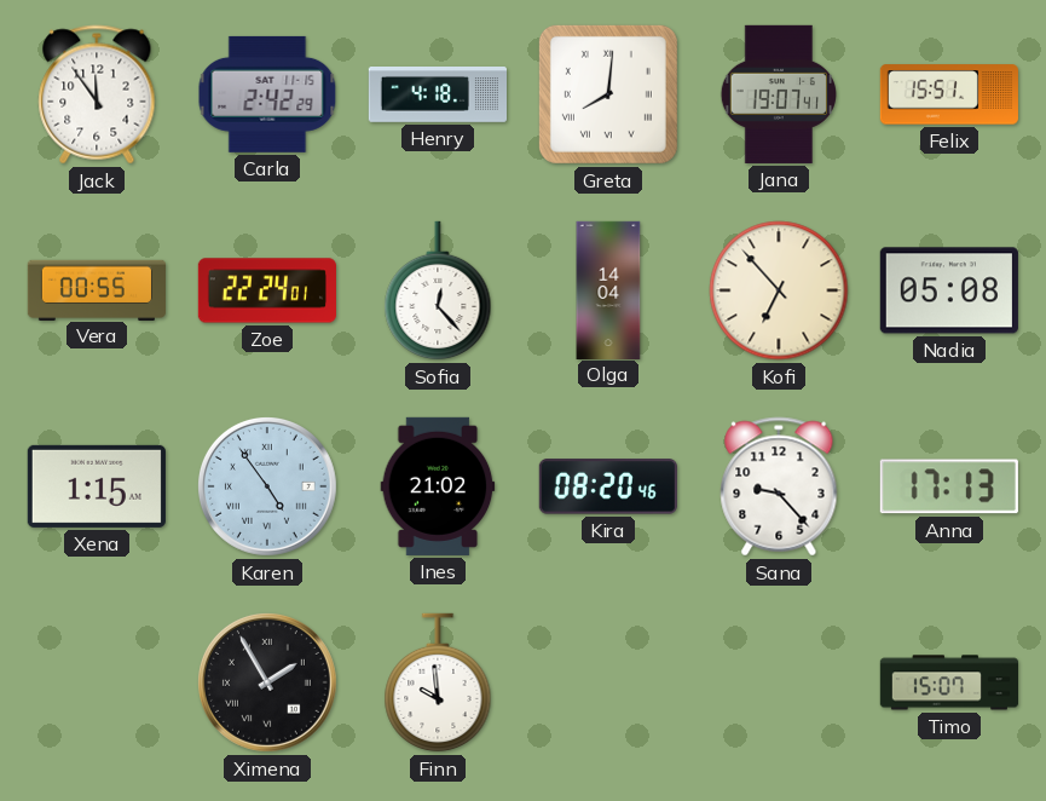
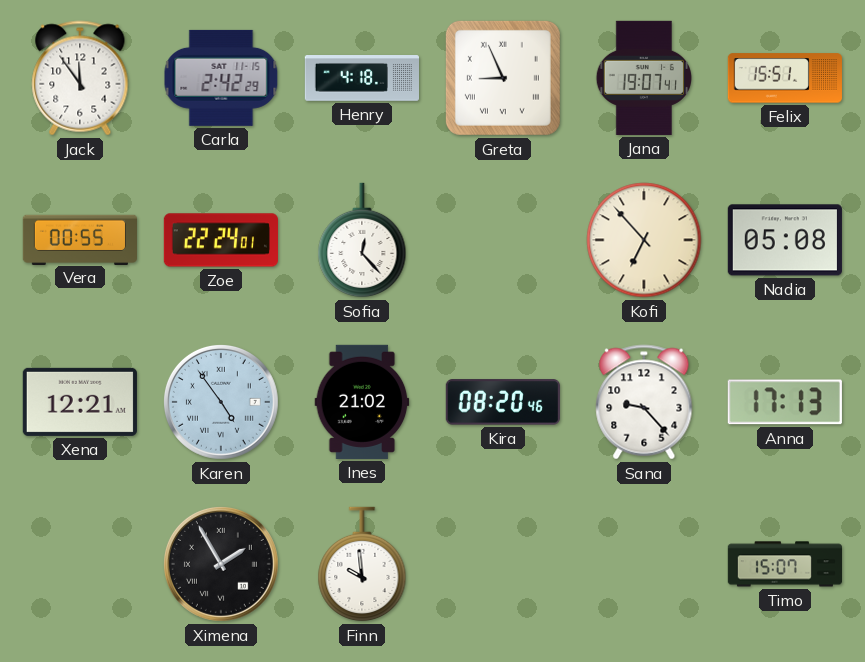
Greta: 8:01 -> 8:56 (503, 78)
Olga: 14:04 -> none (608, 289)
Xena: 1:15 -> 12:21 (80, 402)
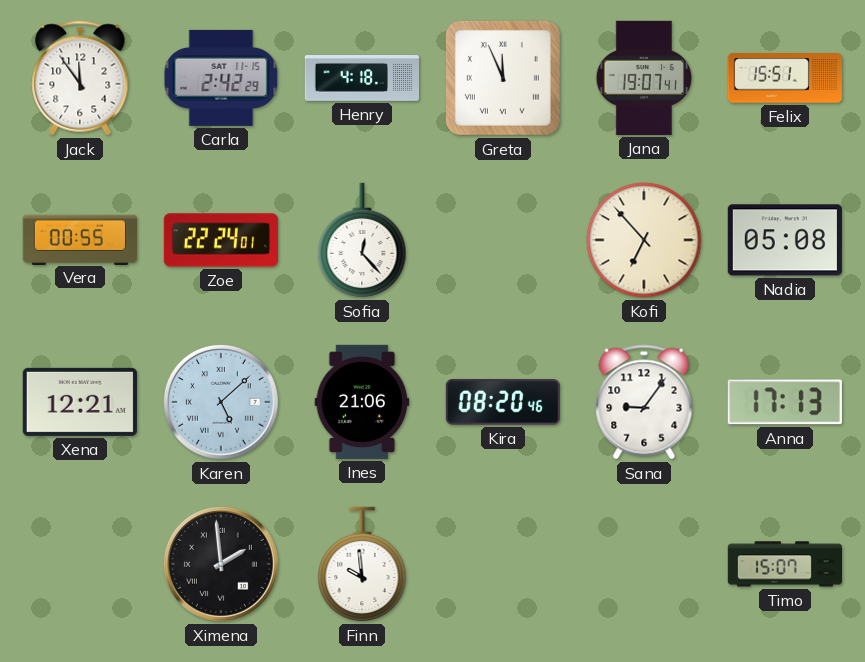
Greta: 8:56 -> 11:56 (503, 78)
Karen: 4:54 -> 5:08 (221, 402)
Ines: 21:02 -> 21:06 (362, 402)
Sana: 9:23 -> 9:06 (644, 402)
Ximena: 1:55 -> 1:59 (221, 564)
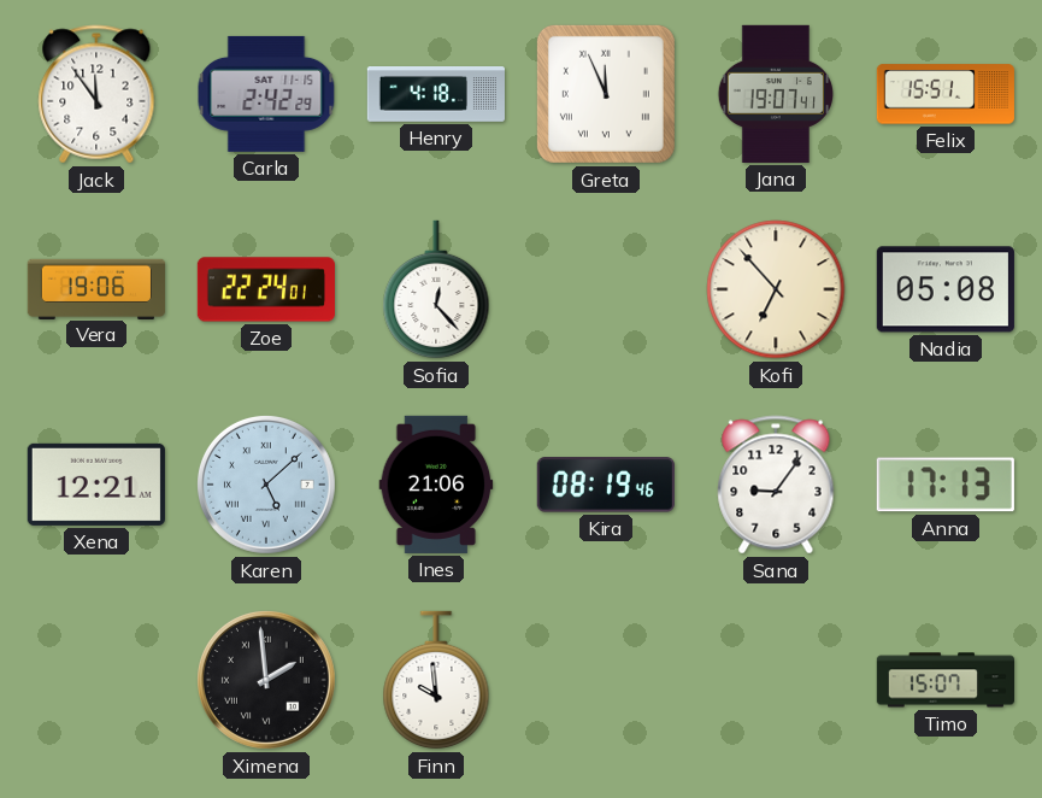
Vera: 00:55 -> 19:06 (95, 288)
Kira: 08:20 -> 08:19 (606, 485)
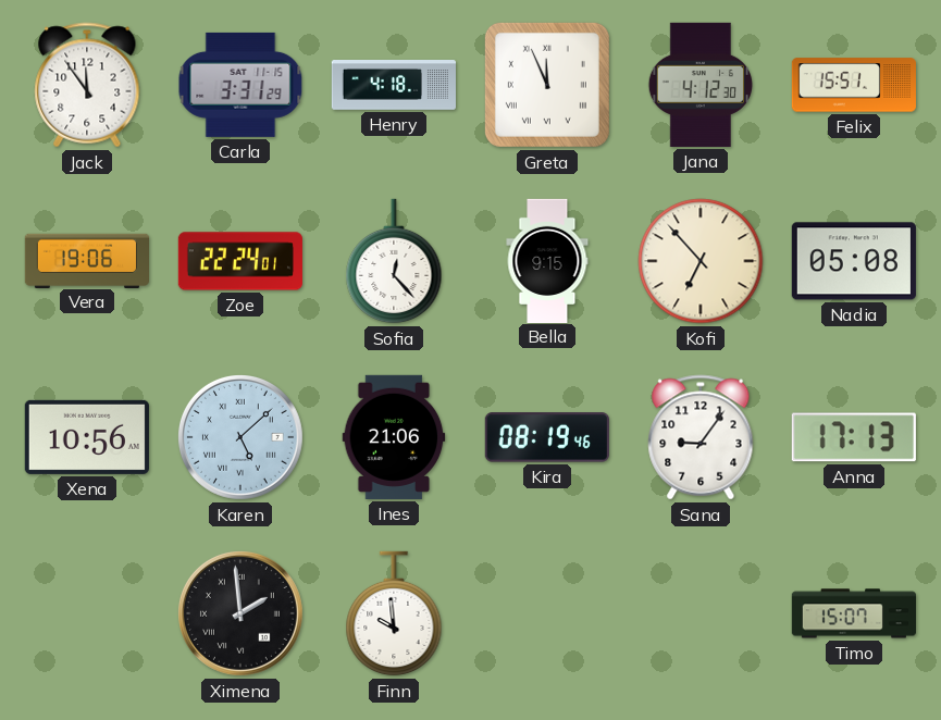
Carla: 2:42 -> 3:31 (240, 85)
Jana: 19:07 -> 4:12 (699, 85)
Bella: none -> 9:15 (547, 260)
Xena: 12:21 -> 10:56 (87, 437)
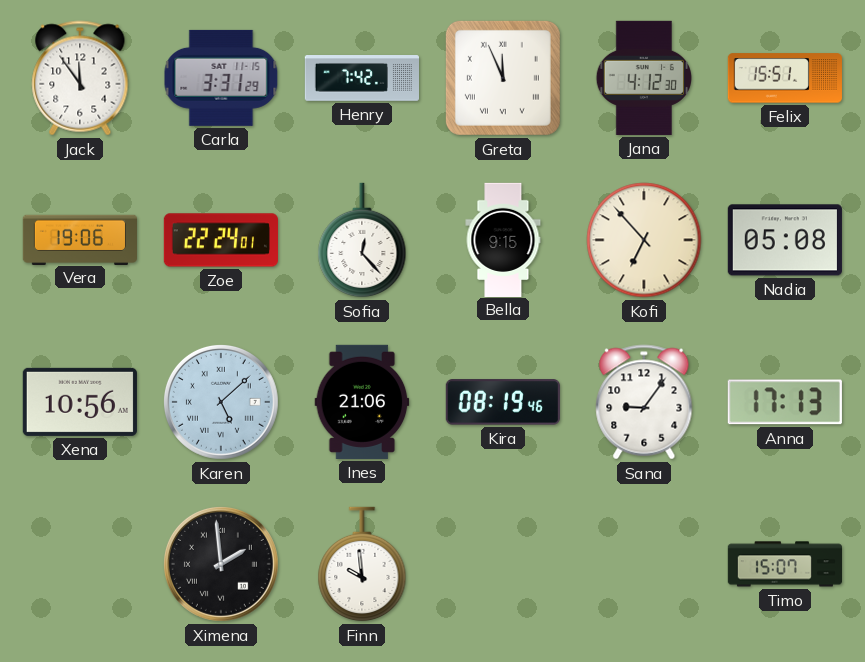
Henry: 4:18 -> 7:42 (361, 79)
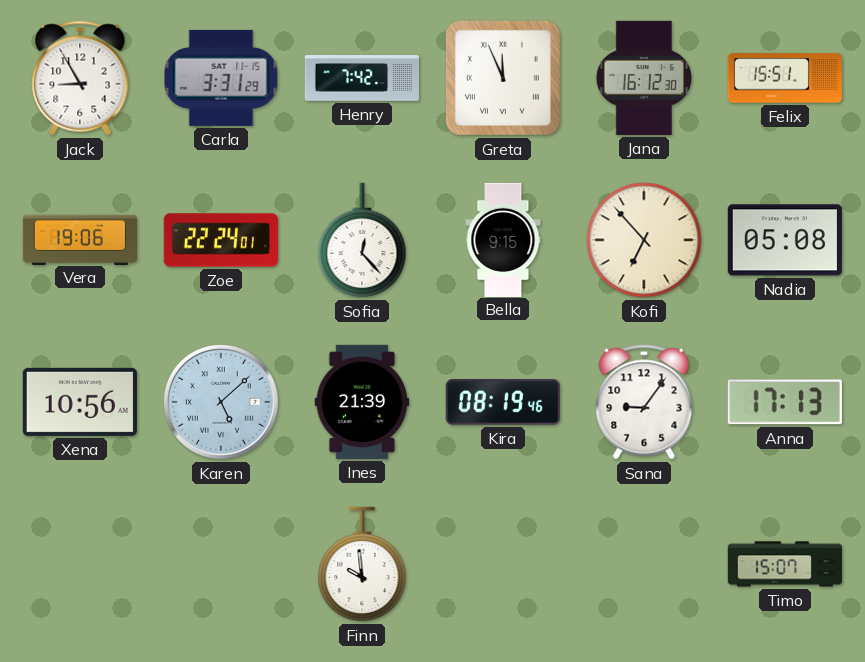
Jack: 11:54 -> 8:55 (80, 78)
Jana: 4:12 -> 16:12 (643, 78)
Ines: 21:06 -> 21:39 (362, 402)
Ximena: 1:59 -> none (221, 564)
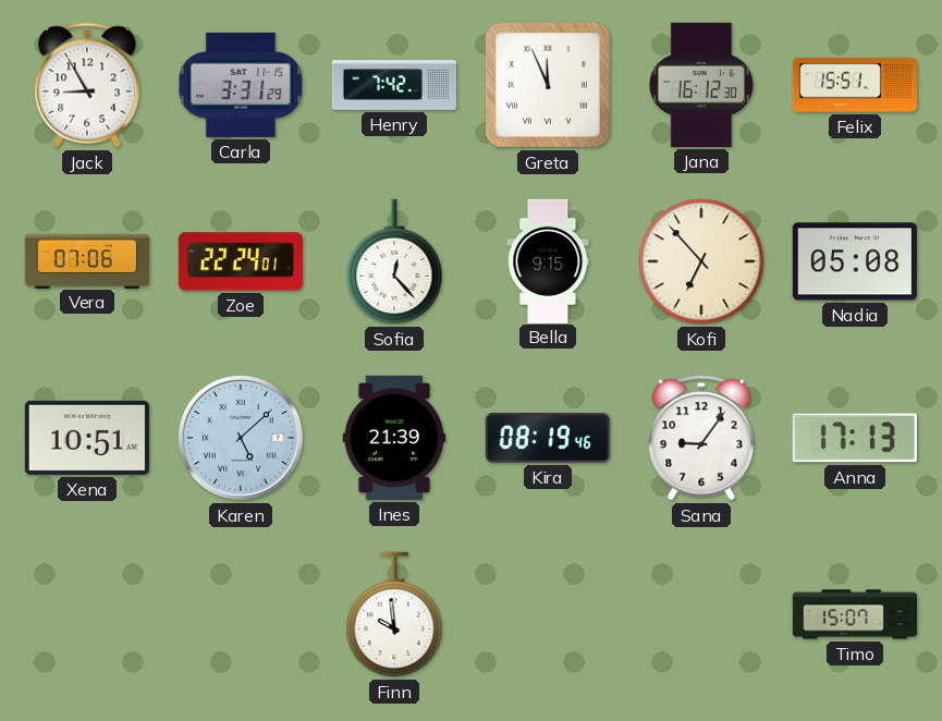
Vera: 19:06 -> 07:06 (86, 260)
Xena: 10:56 -> 10:51 (87, 438)
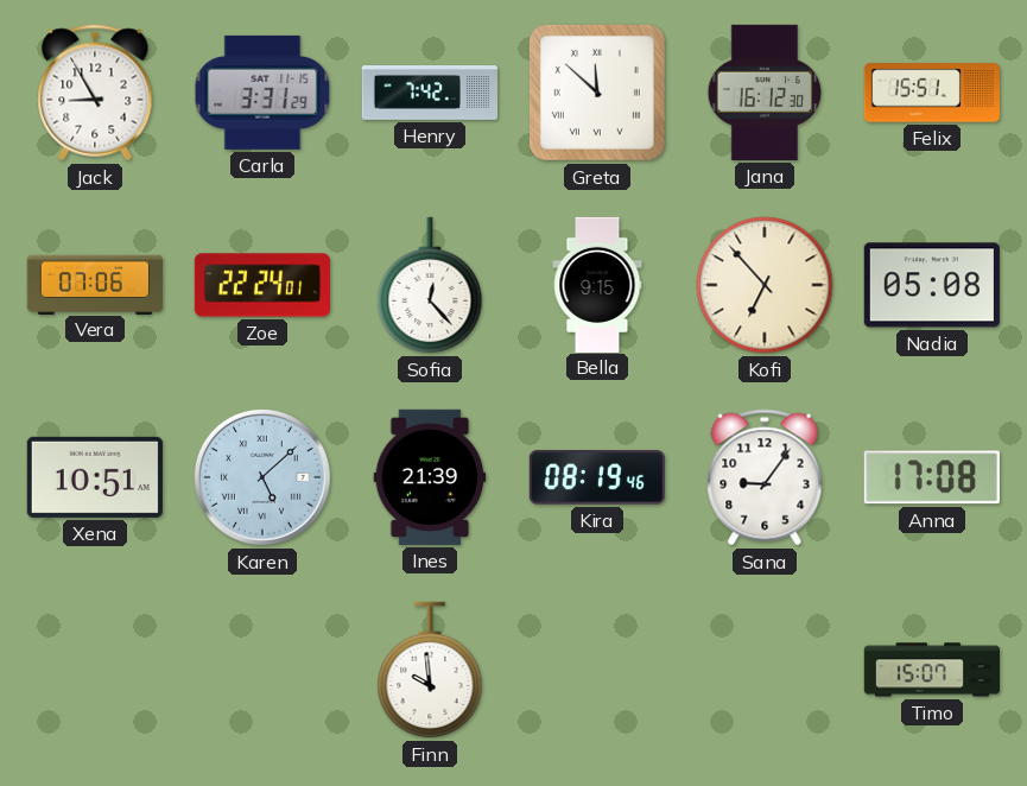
Greta: 11:56 -> 11:52 (597, 93)
Anna: 17:13 -> 17:08 (932, 477)
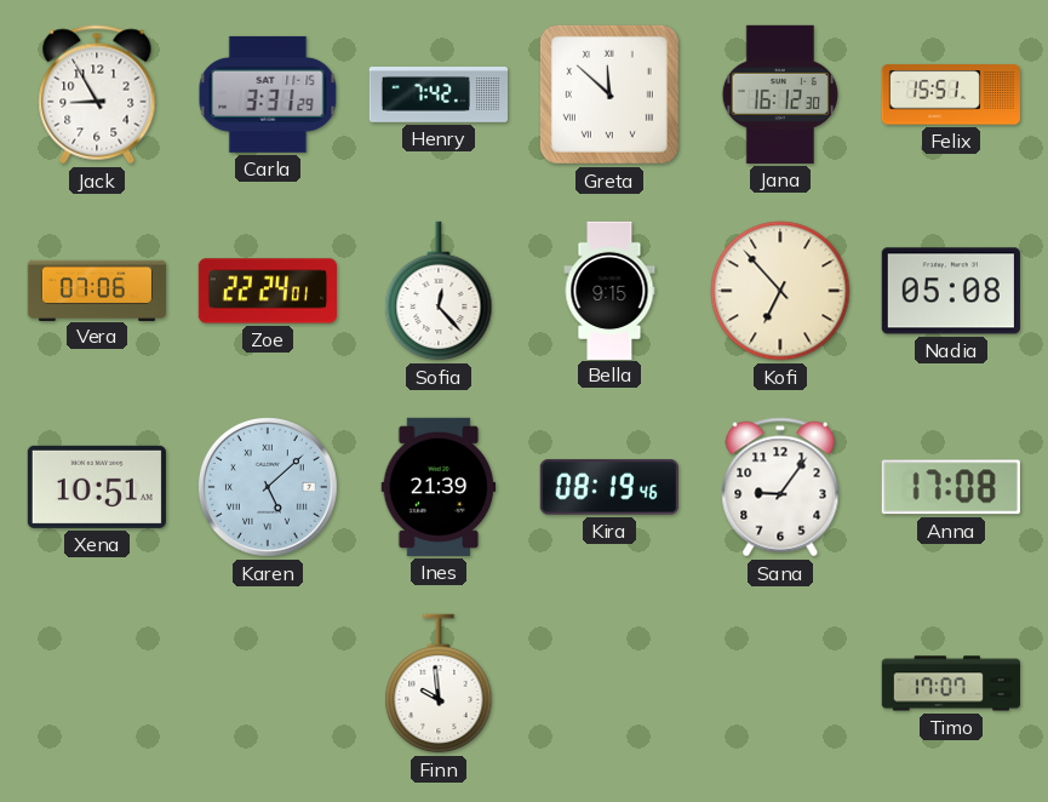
Timo: 15:07 -> 17:07 (950, 683)
